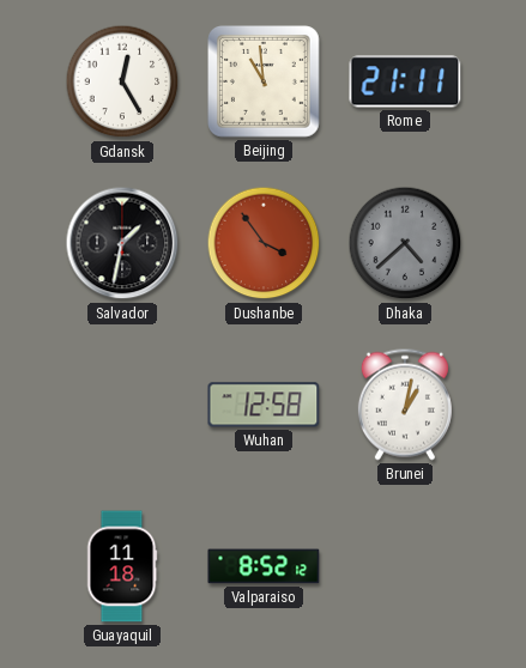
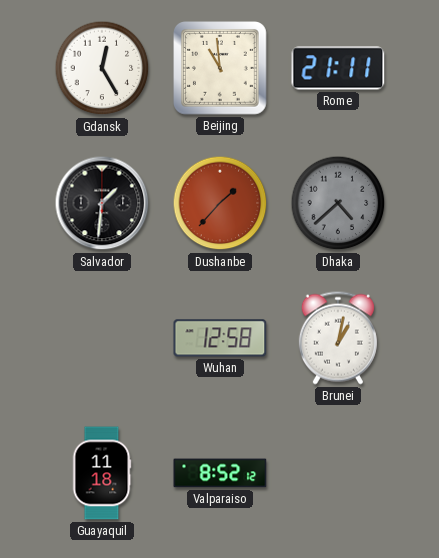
Salvador: 1:32 -> 1:31 (102, 203)
Dushanbe: 3:54 -> 1:37 (220, 203)
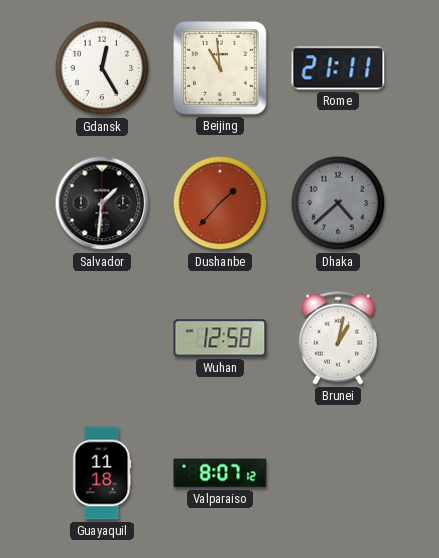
Valparaiso: 8:52 -> 8:07 (220, 473)
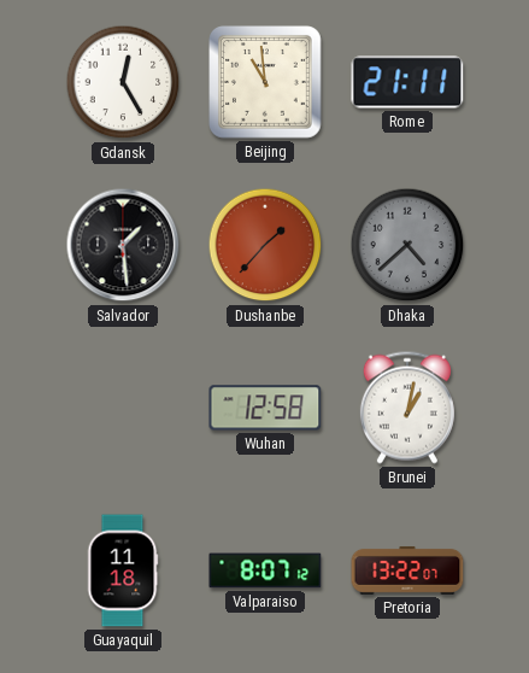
Salvador: 1:31 -> 1:29 (123, 245)
Pretoria: none -> 13:22 (407, 570)
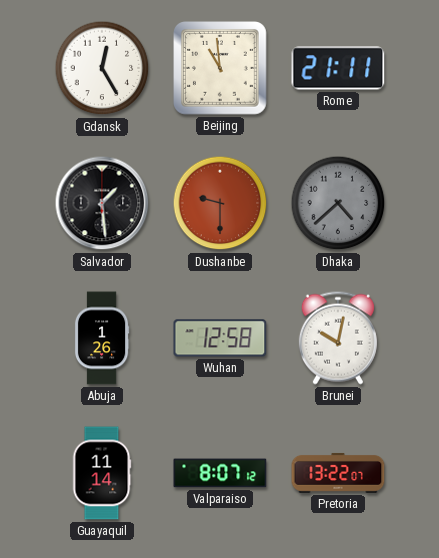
Dushanbe: 1:37 -> 9:30 (220, 203)
Abuja: none -> 1:26 (102, 338)
Brunei: 1:02 -> 10:02 (338, 338)
Guayaquil: 11:18 -> 11:14 (102, 473)
